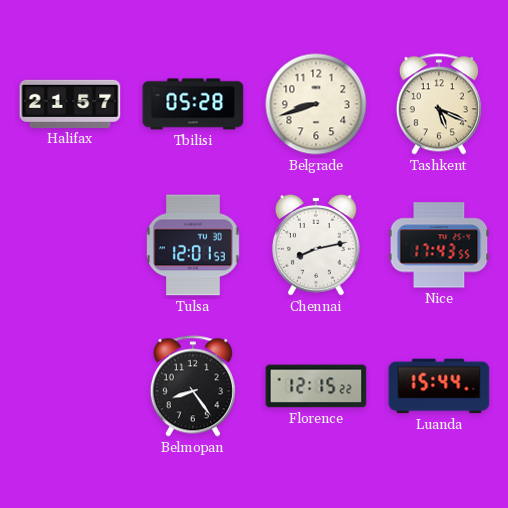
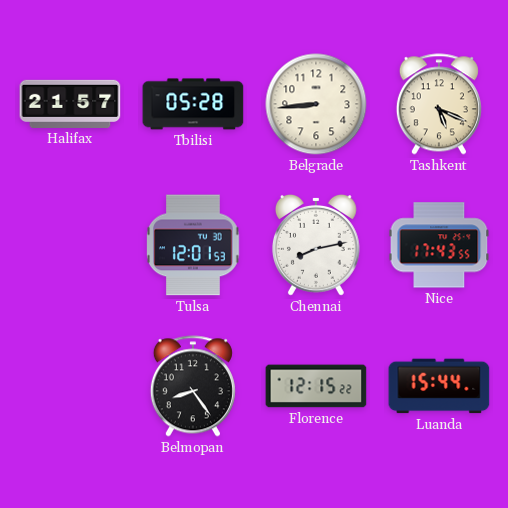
Belgrade: 8:42 -> 8:44 (316, 104)
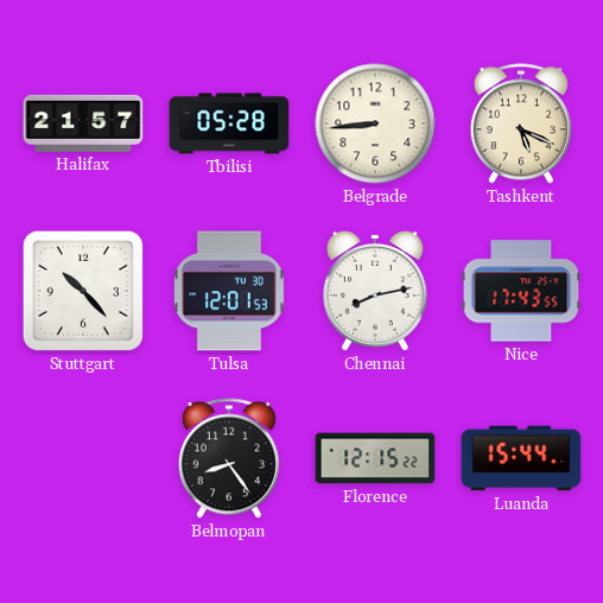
Stuttgart: none -> 10:23 (83, 291)
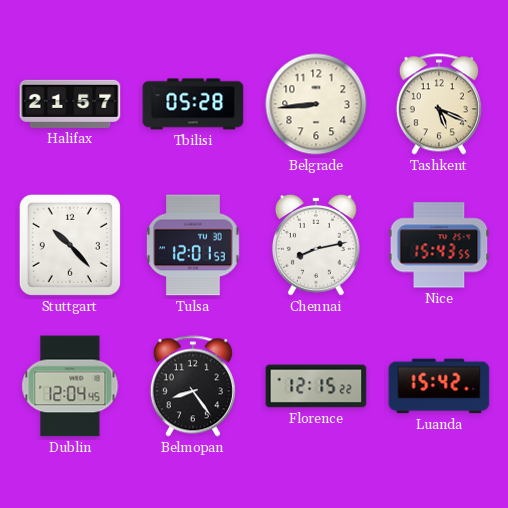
Nice: 17:43 -> 15:43 (439, 245)
Dublin: none -> 12:04 (70, 386)
Luanda: 15:44 -> 15:42 (439, 386)
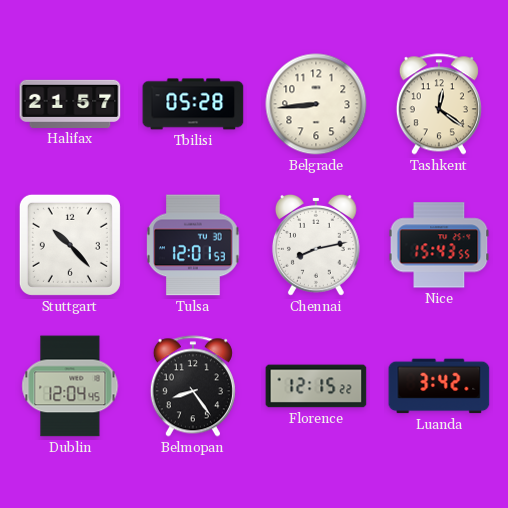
Tashkent: 5:19 -> 12:21 (439, 104)
Luanda: 15:42 -> 3:42 (439, 386)
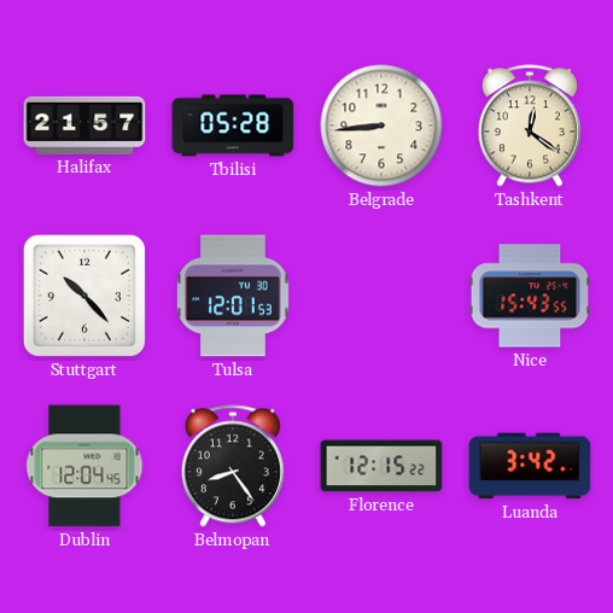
Chennai: 8:13 -> none (316, 245)
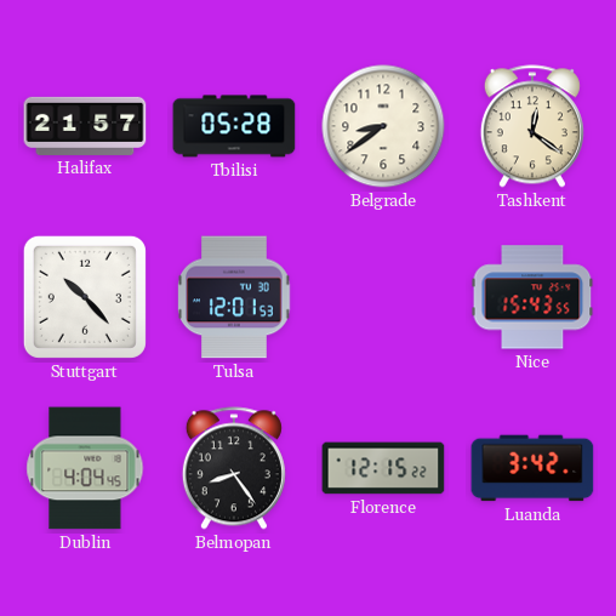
Belgrade: 8:44 -> 8:39 (383, 126)
Dublin: 12:04 -> 4:04 (85, 468)
